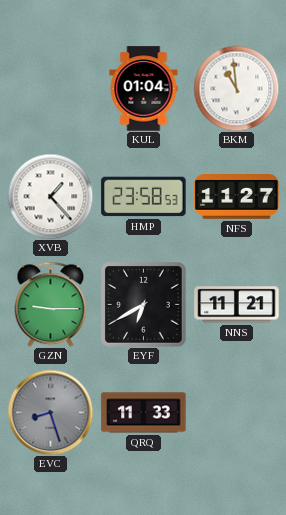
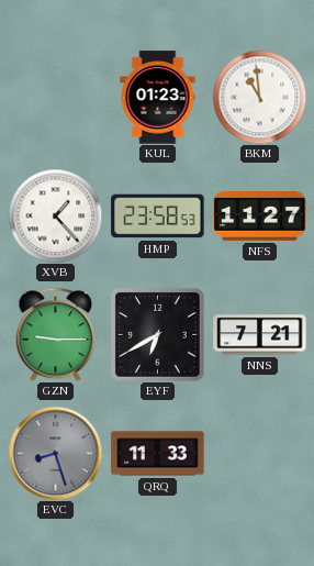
KUL: 01:04 -> 01:23 (158, 98)
NNS: 11:21 -> 7:21 (260, 335)
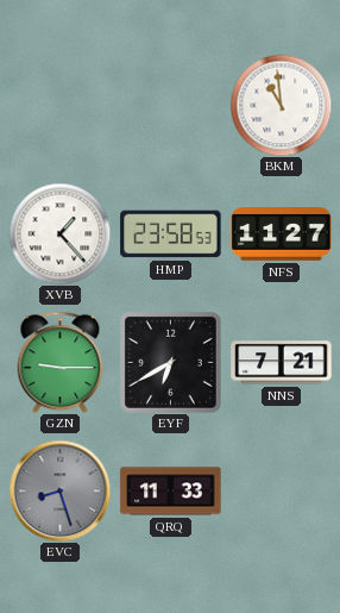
KUL: 01:23 -> none (158, 98)
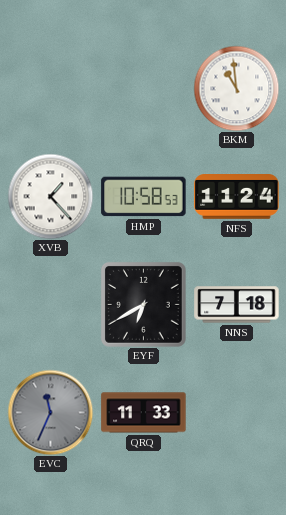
HMP: 23:58 -> 10:58 (144, 197)
NFS: 11:27 -> 11:24 (237, 197)
GZN: 9:15 -> none (61, 362)
NNS: 7:21 -> 7:18 (237, 305)
EVC: 8:27 -> 11:34 (50, 412)
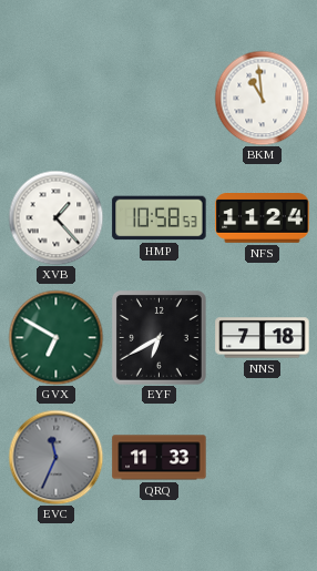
GVX: none -> 6:50 (55, 337)
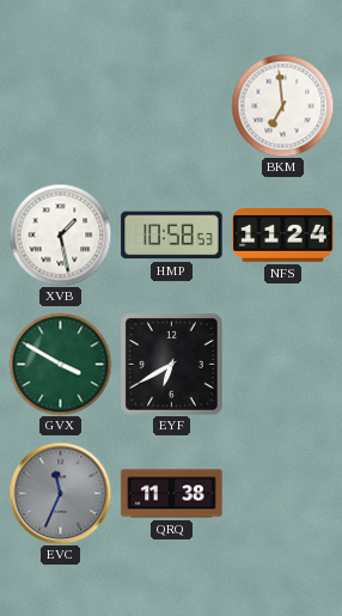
BKM: 10:59 -> 6:59 (282, 105)
XVB: 1:23 -> 1:28 (60, 234)
GVX: 6:50 -> 3:50 (60, 364)
NNS: 7:18 -> none (263, 338)
QRQ: 11:33 -> 11:38 (172, 494)
